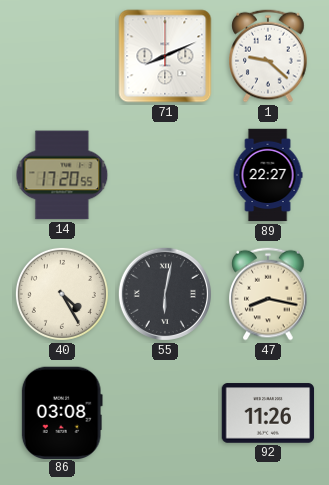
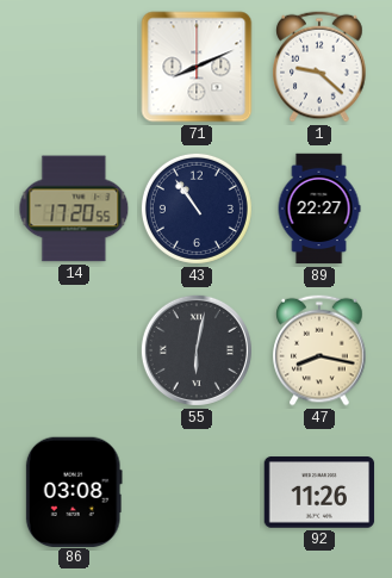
43: none -> 10:54 (197, 209)
40: 4:25 -> none (62, 294)
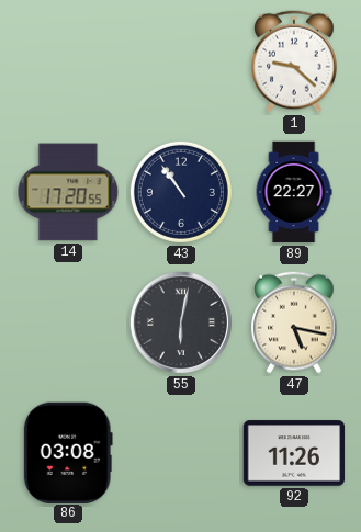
71: 8:11 -> none (197, 67)
47: 8:17 -> 5:17 (294, 322)
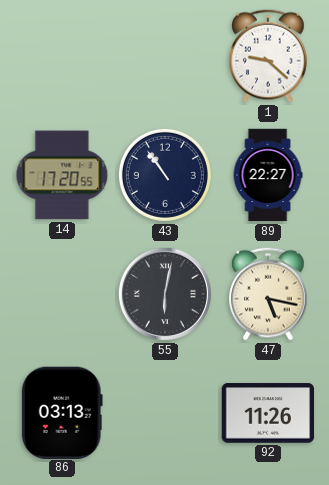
86: 03:08 -> 03:13 (62, 412)
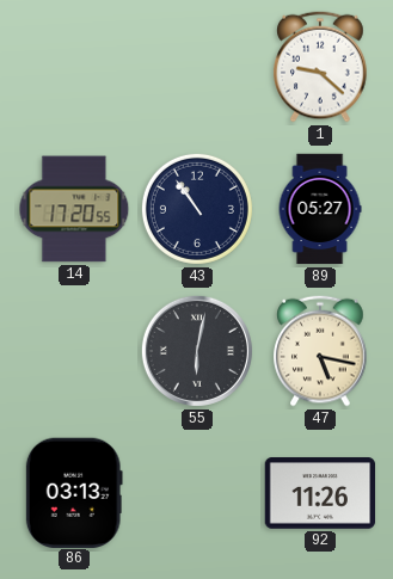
89: 22:27 -> 05:27 (320, 209)
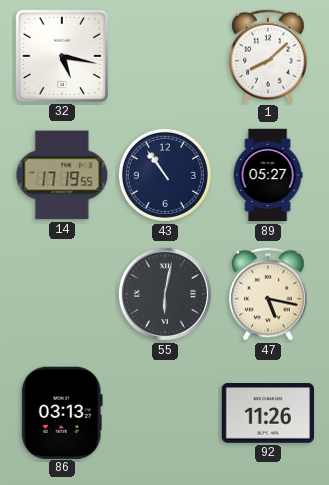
32: none -> 5:17 (61, 55)
1: 9:22 -> 8:08 (268, 56)
14: 17:20 -> 17:19 (62, 175)
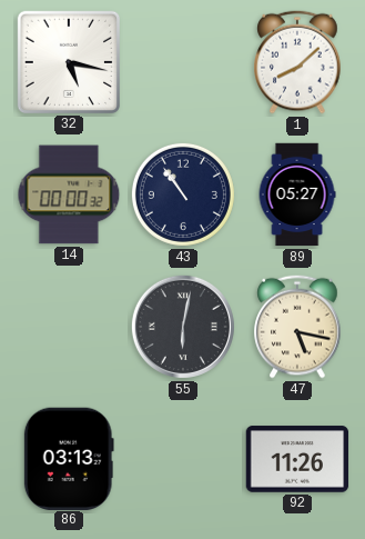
14: 17:19 -> 00:00 (69, 194)
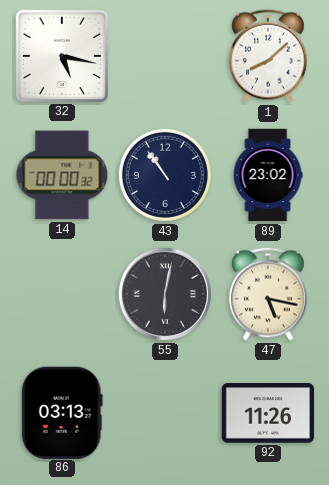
89: 05:27 -> 23:02 (268, 175)
